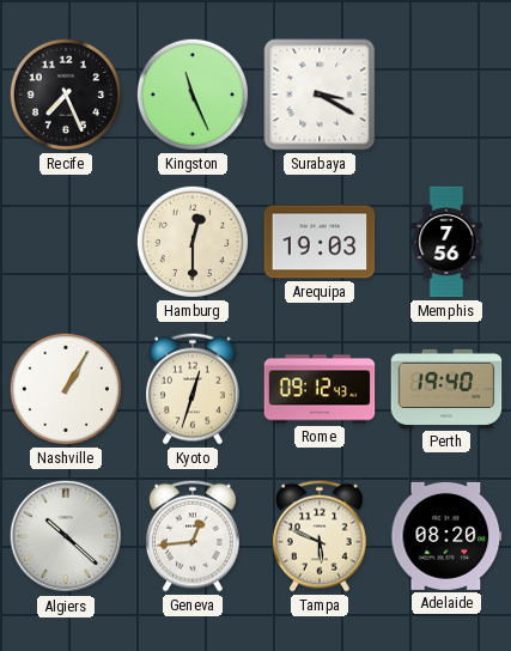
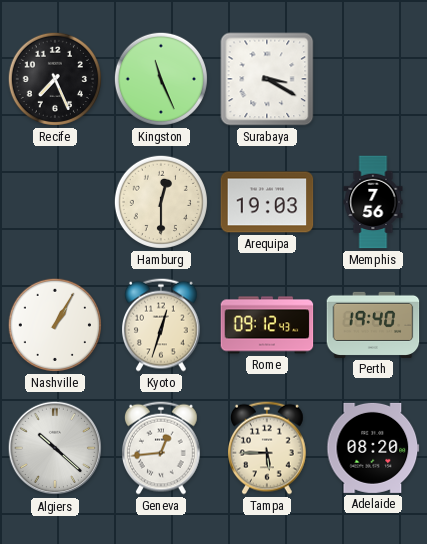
Tampa: 5:49 -> 5:45 (268, 448)
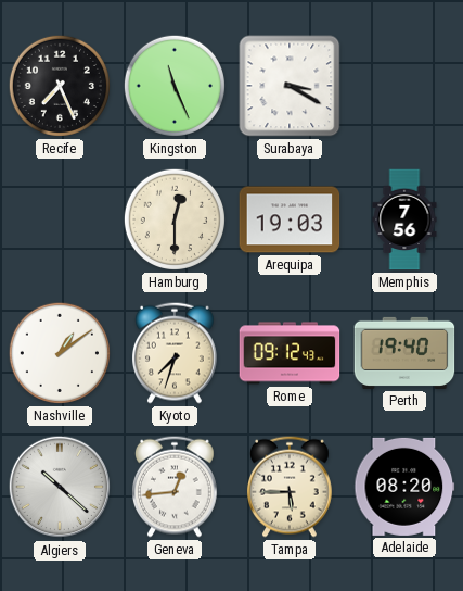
Nashville: 1:05 -> 1:09 (60, 353)
Kyoto: 12:33 -> 7:33 (176, 353)
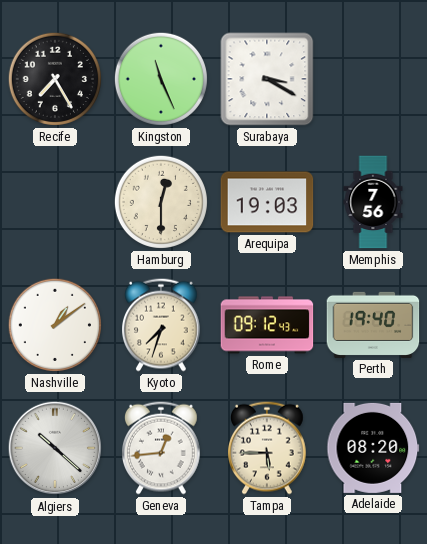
Recife: 7:26 -> 7:25 (55, 79)
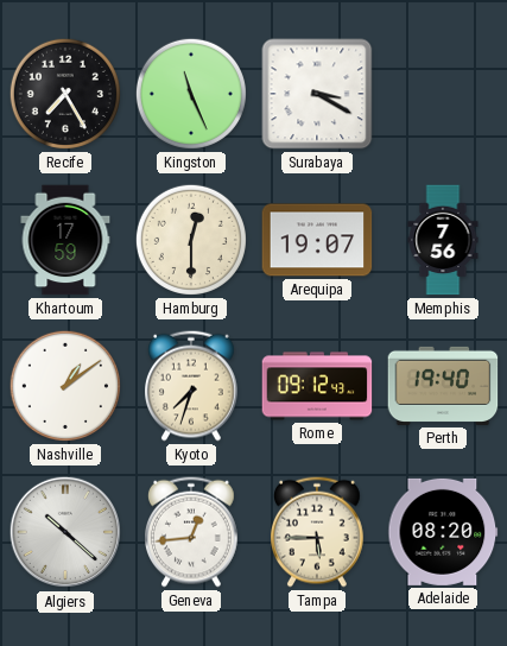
Khartoum: none -> 17:59 (65, 240)
Arequipa: 19:03 -> 19:07 (317, 240)
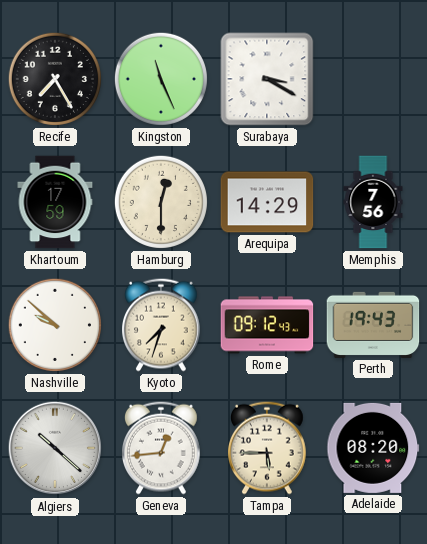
Arequipa: 19:07 -> 14:29 (267, 202)
Nashville: 1:09 -> 9:52 (55, 325)
Perth: 19:40 -> 19:43 (373, 325)
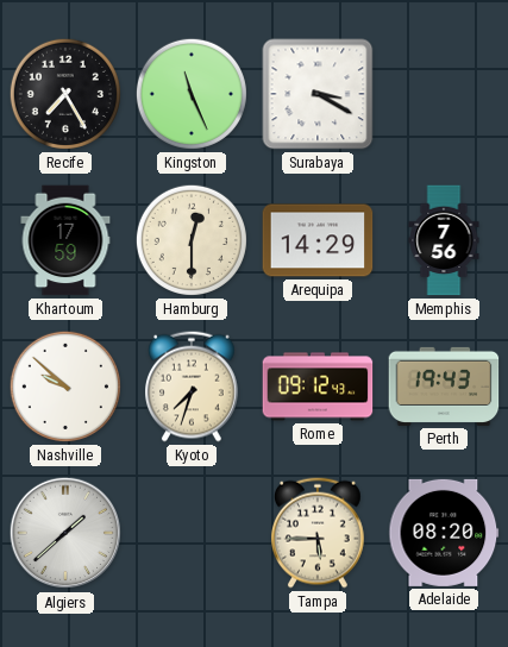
Algiers: 10:22 -> 1:38 (65, 533)
Geneva: 12:44 -> none (162, 448)
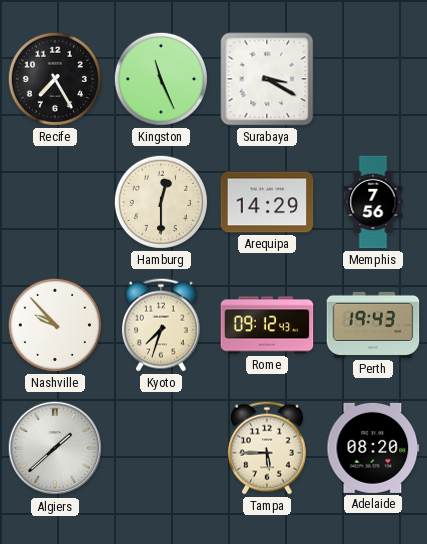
Khartoum: 17:59 -> none (65, 240)
Nashville: 9:52 -> 9:53 (55, 325)
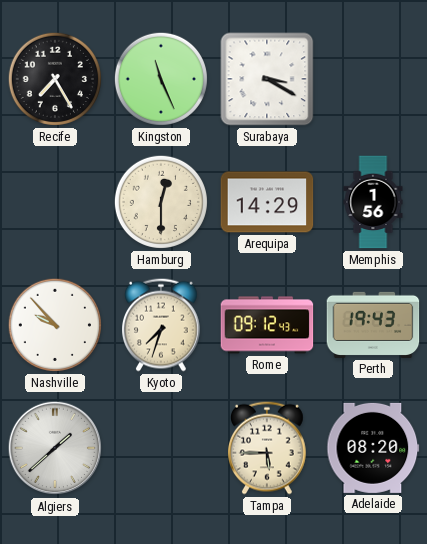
Memphis: 7:56 -> 1:56 (373, 202)
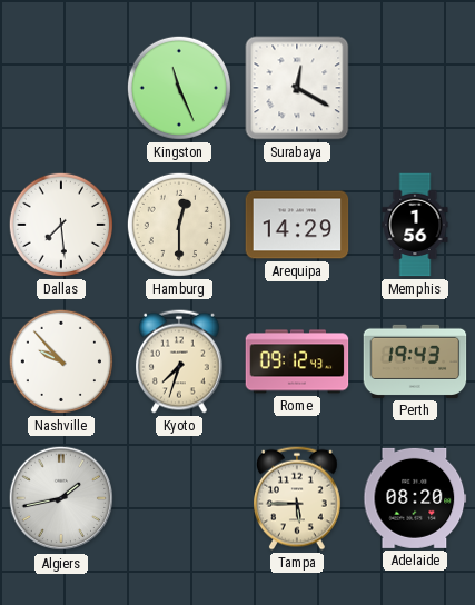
Recife: 7:25 -> none (55, 79)
Surabaya: 3:20 -> 12:20 (297, 88)
Dallas: none -> 7:29 (61, 225)
Algiers: 1:38 -> 1:43 (61, 498)
